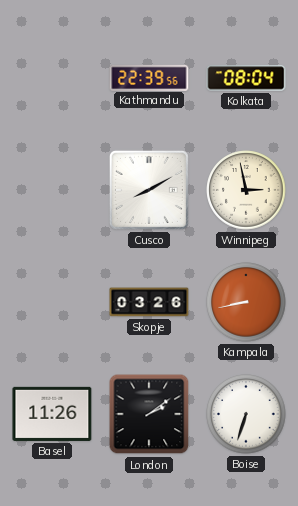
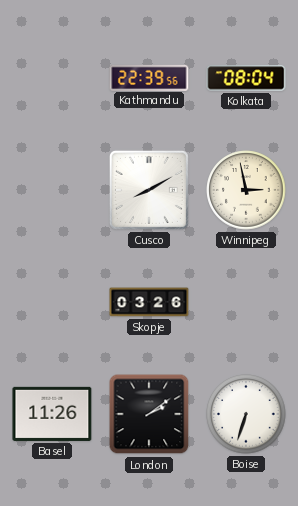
Kampala: 8:43 -> none (246, 302)
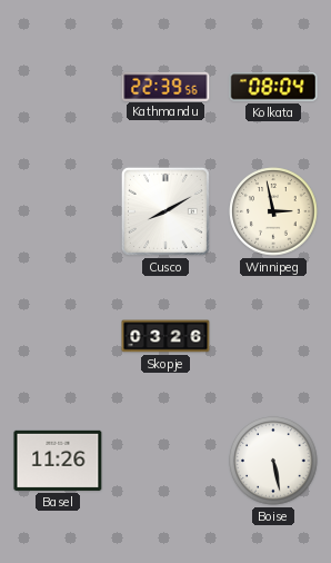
London: 2:09 -> none (149, 414)
Boise: 6:33 -> 5:28 (273, 461)
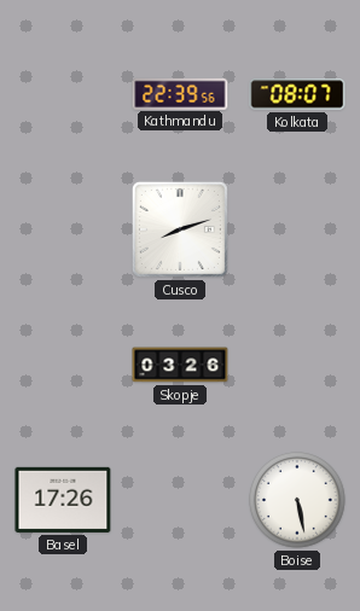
Kolkata: 08:04 -> 08:07 (297, 94)
Cusco: 8:10 -> 8:12 (180, 229)
Winnipeg: 2:58 -> none (273, 211)
Basel: 11:26 -> 17:26 (63, 500)
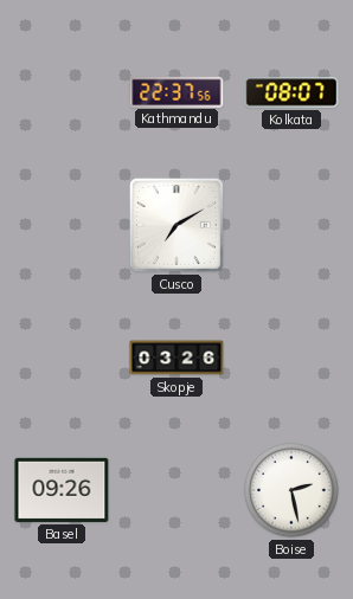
Kathmandu: 22:39 -> 22:37 (176, 91)
Cusco: 8:12 -> 7:10 (176, 225)
Basel: 17:26 -> 09:26 (62, 490)
Boise: 5:28 -> 2:28 (291, 490)
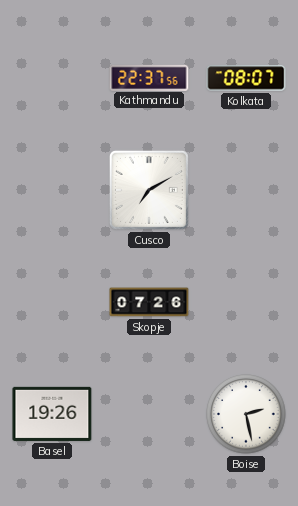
Skopje: 03:26 -> 07:26 (149, 302)
Basel: 09:26 -> 19:26 (52, 414)
